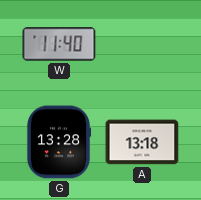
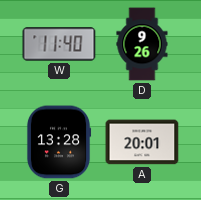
D: none -> 9:26 (142, 44)
A: 13:18 -> 20:01 (142, 142)
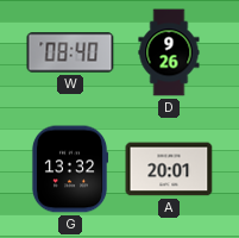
W: 11:40 -> 08:40 (70, 52)
G: 13:28 -> 13:32 (70, 169)
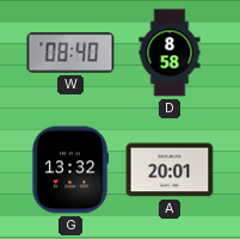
D: 9:26 -> 8:58 (170, 53)
